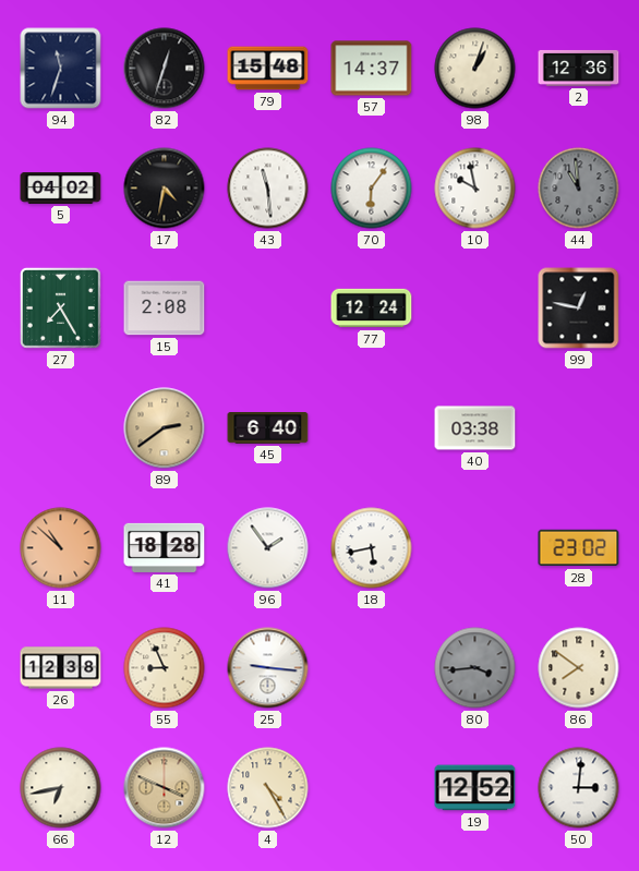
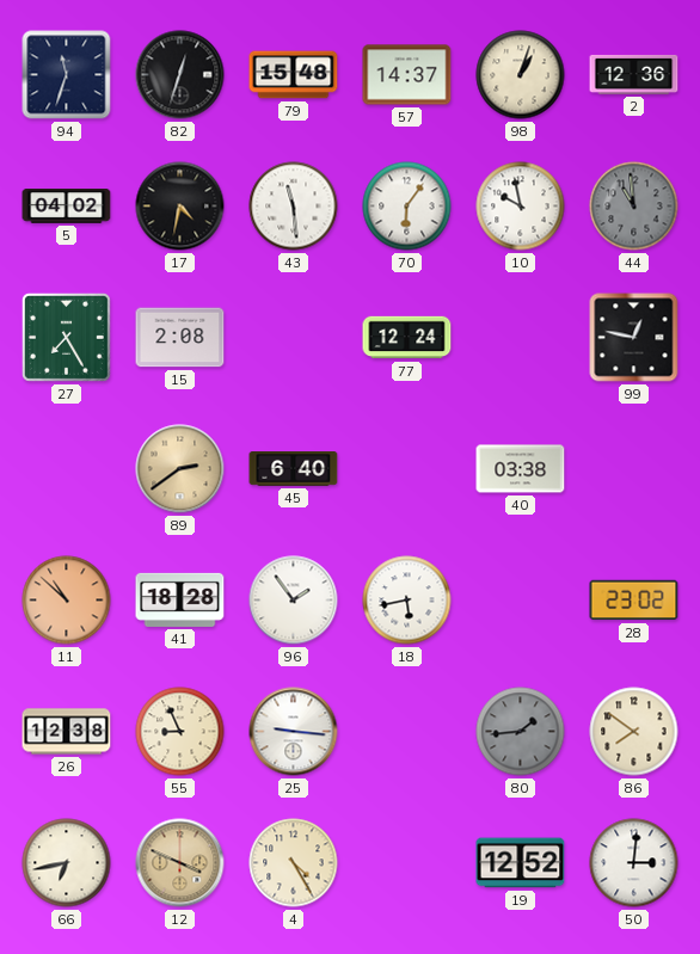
80: 3:44 -> 1:44 (521, 732)
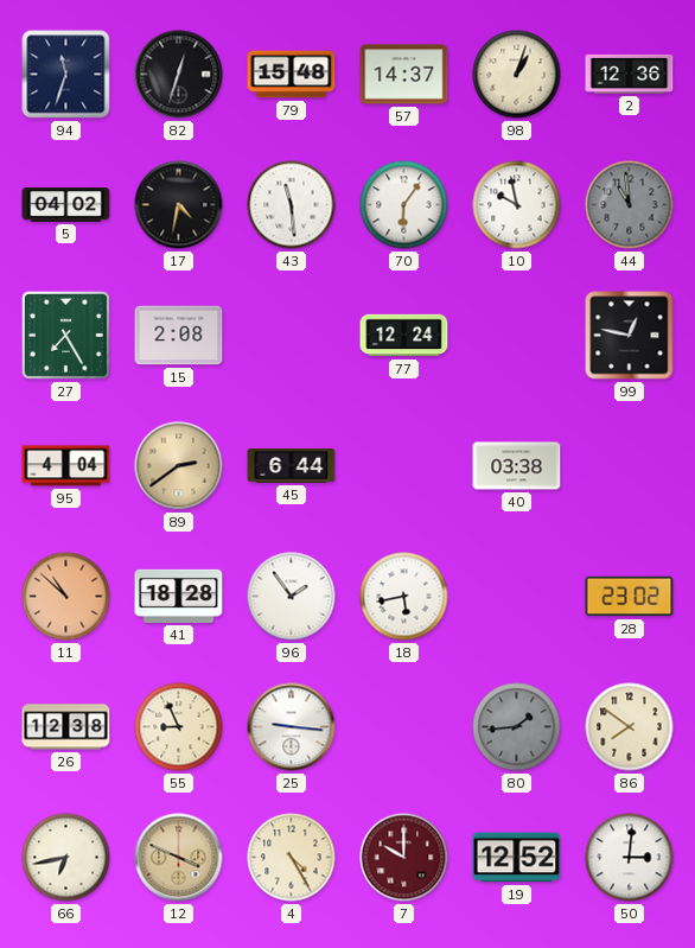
95: none -> 4:04 (66, 466)
45: 6:40 -> 6:44 (292, 466)
7: none -> 10:00 (404, 858)
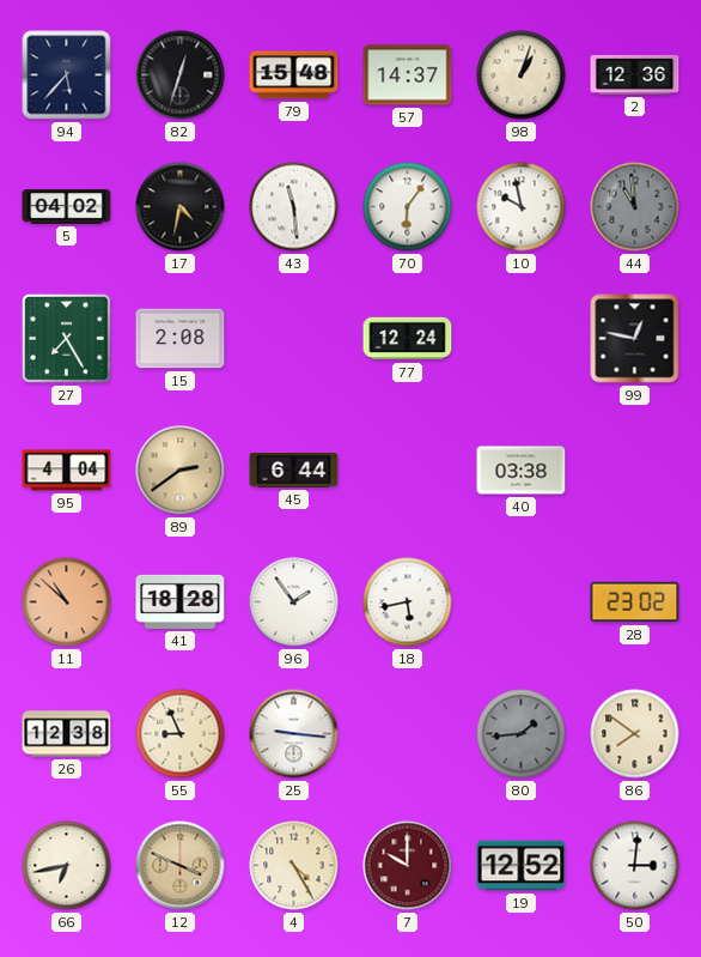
94: 11:33 -> 5:37 (67, 75)
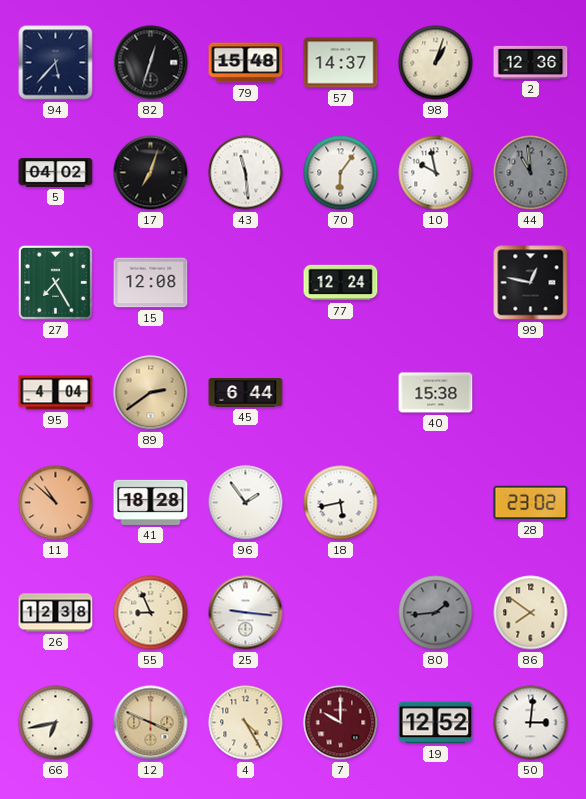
17: 4:32 -> 7:03 (151, 173)
15: 2:08 -> 12:08 (151, 283)
40: 03:38 -> 15:38 (436, 393)
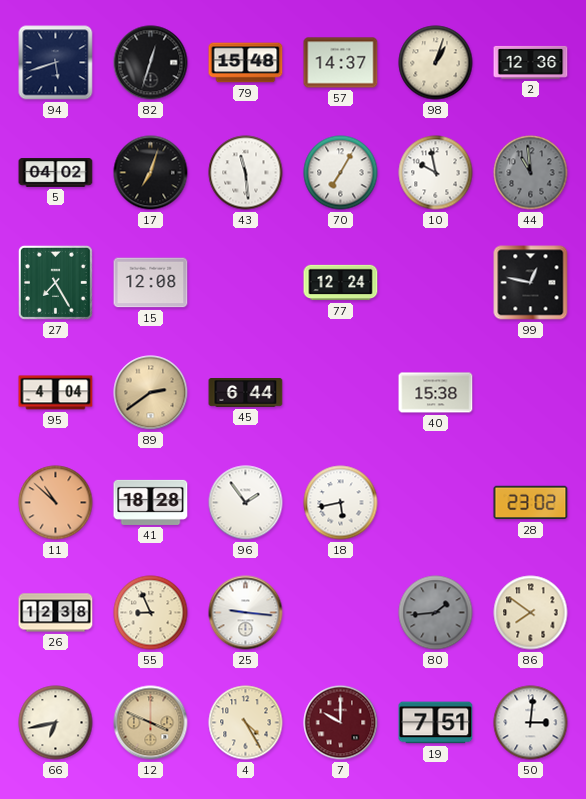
94: 5:37 -> 5:42 (56, 63)
70: 6:06 -> 7:05 (341, 173)
19: 12:52 -> 7:51 (436, 723)
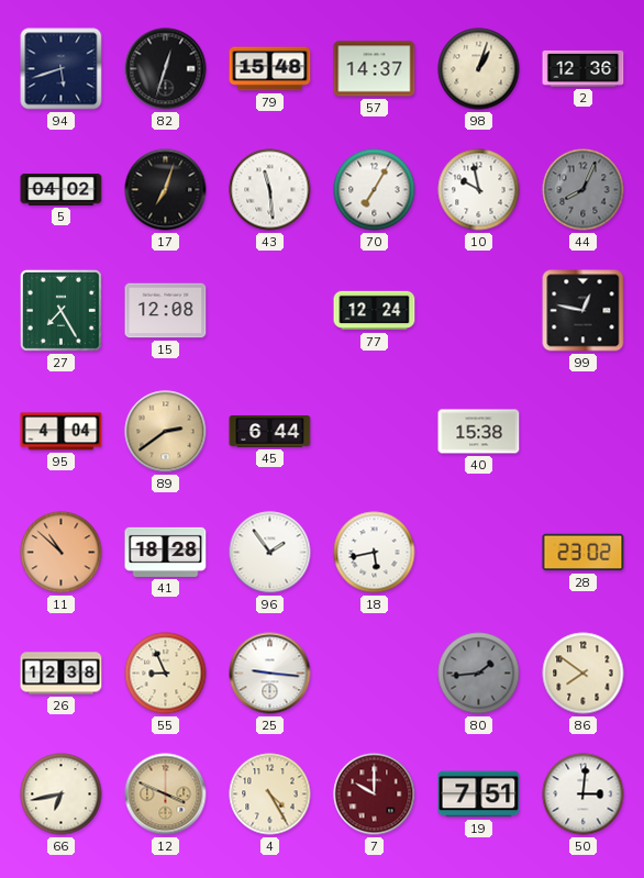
44: 10:59 -> 8:04 (584, 190)
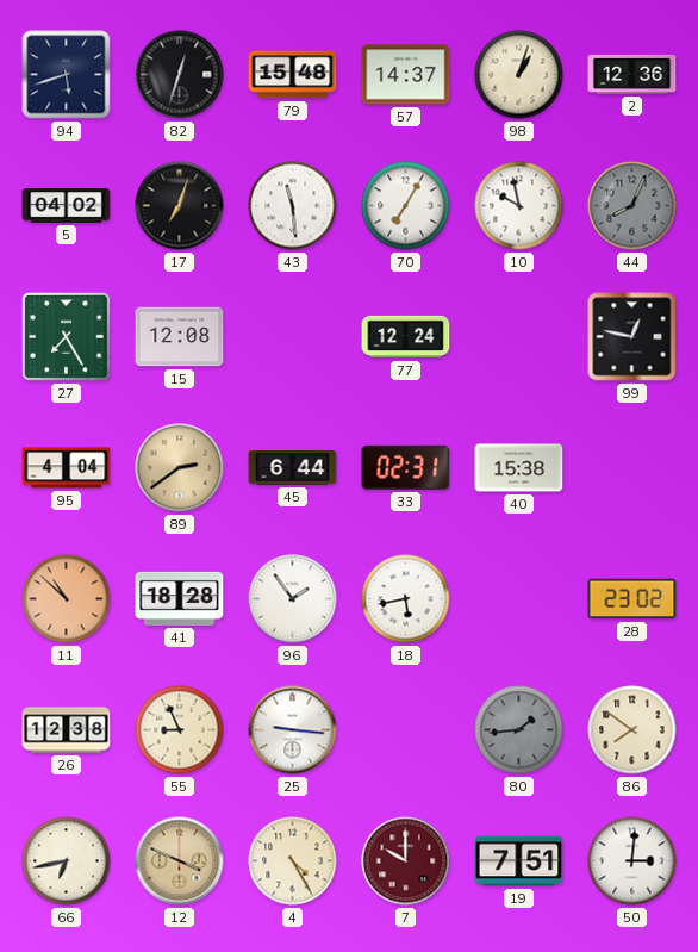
33: none -> 02:31 (406, 467)
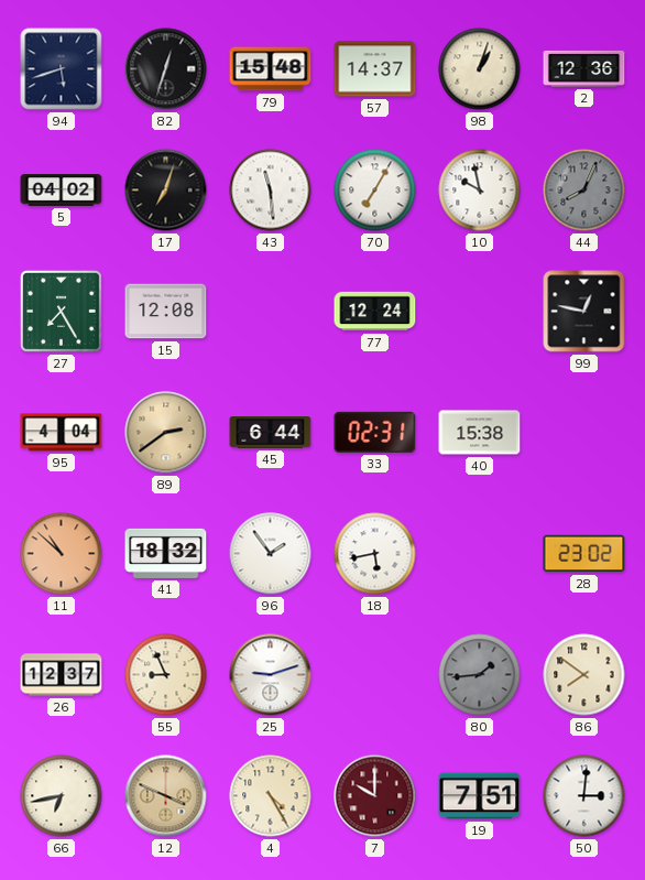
41: 18:28 -> 18:32 (166, 553)
26: 12:38 -> 12:37 (62, 675)
25: 9:16 -> 9:12 (271, 675)
